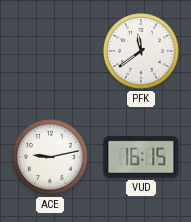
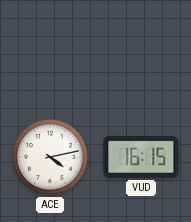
PFK: 11:39 -> none (141, 51)
ACE: 9:13 -> 4:13 (50, 157)
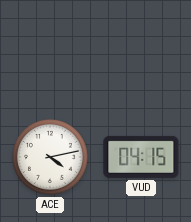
VUD: 16:15 -> 04:15 (141, 157)
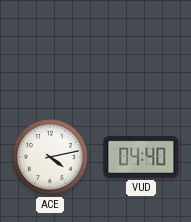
VUD: 04:15 -> 04:40 (141, 157)
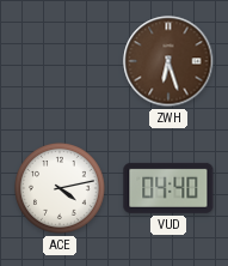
ZWH: none -> 6:27 (168, 61)
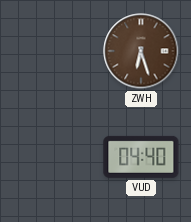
ACE: 4:13 -> none (60, 188)
